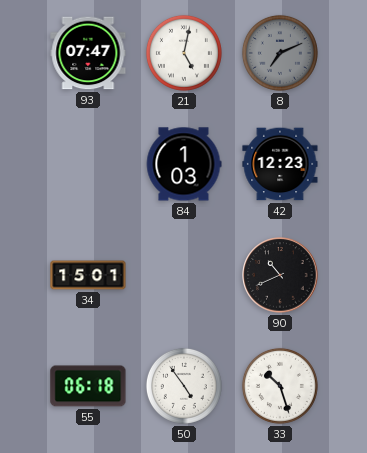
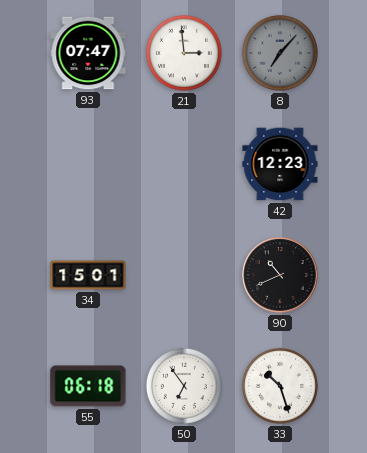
21: 5:02 -> 2:59 (184, 53)
8: 7:11 -> 7:07 (280, 53)
84: 1:03 -> none (184, 164)
50: 4:54 -> 6:54 (184, 386)
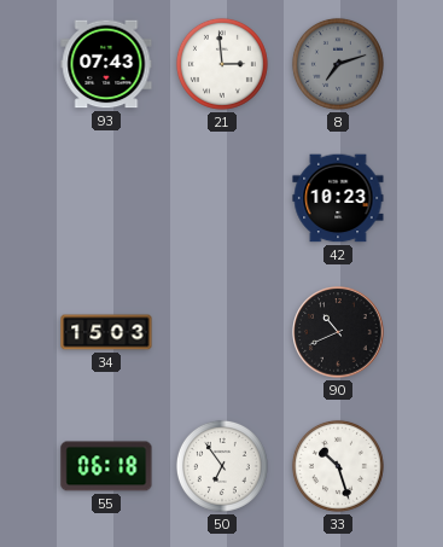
93: 07:47 -> 07:43 (106, 64)
8: 7:07 -> 7:12 (338, 64)
42: 12:23 -> 10:23 (338, 198)
34: 15:01 -> 15:03 (106, 332)
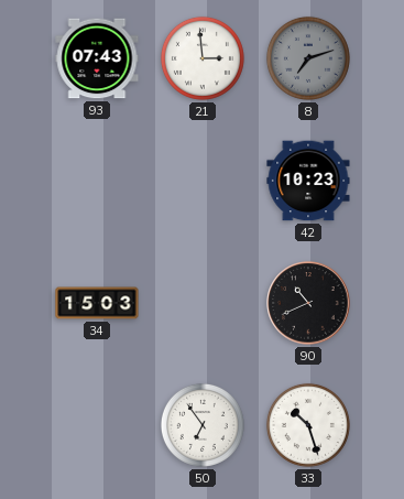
55: 06:18 -> none (106, 466)
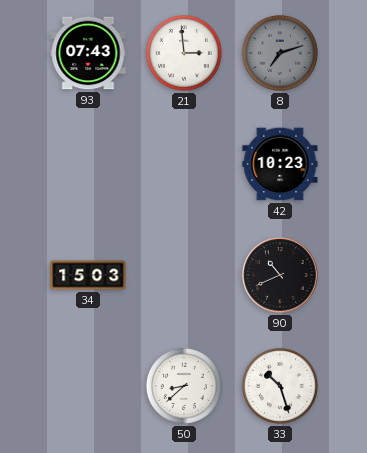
50: 6:54 -> 8:38 (184, 386)
